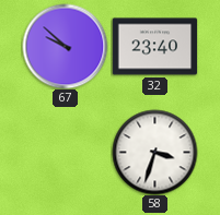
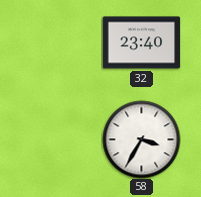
67: 9:52 -> none (65, 46)
58: 3:33 -> 3:35 (141, 139)
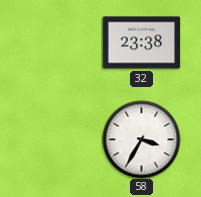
32: 23:40 -> 23:38 (141, 43)
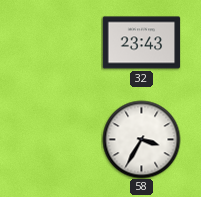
32: 23:38 -> 23:43 (141, 43)
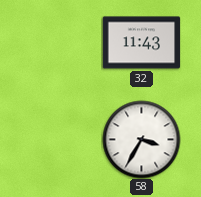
32: 23:43 -> 11:43 (141, 43)
